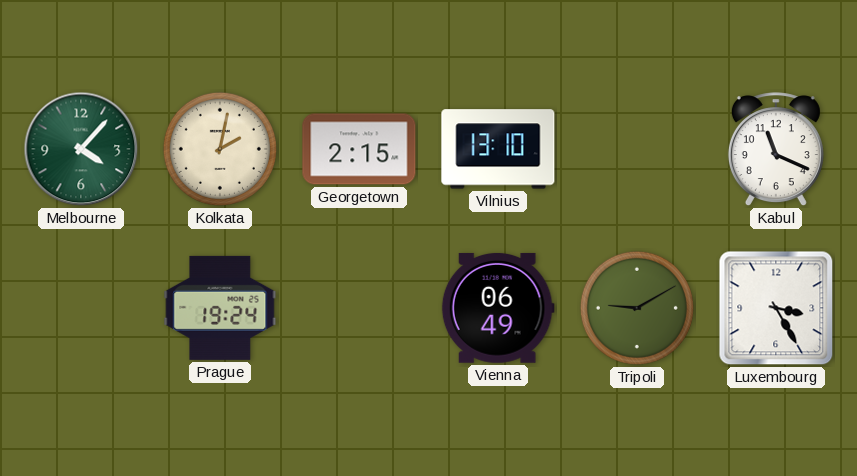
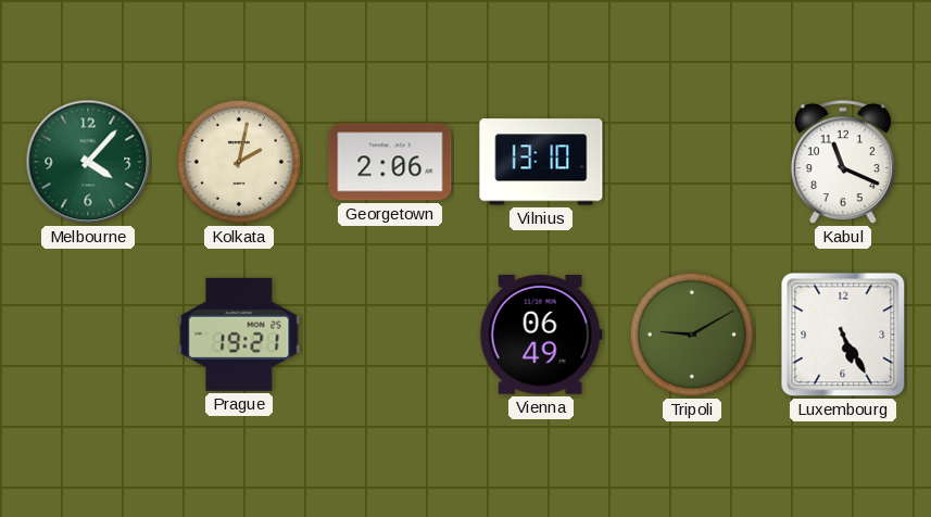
Georgetown: 2:15 -> 2:06 (390, 162)
Prague: 19:24 -> 19:21 (239, 335)
Luxembourg: 3:25 -> 5:25 (843, 335)
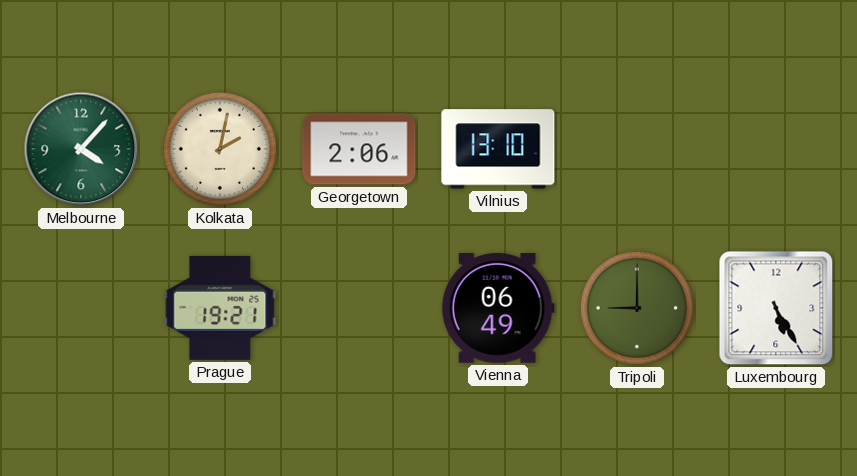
Kabul: 11:19 -> none (843, 163)
Tripoli: 9:10 -> 9:00 (637, 308)
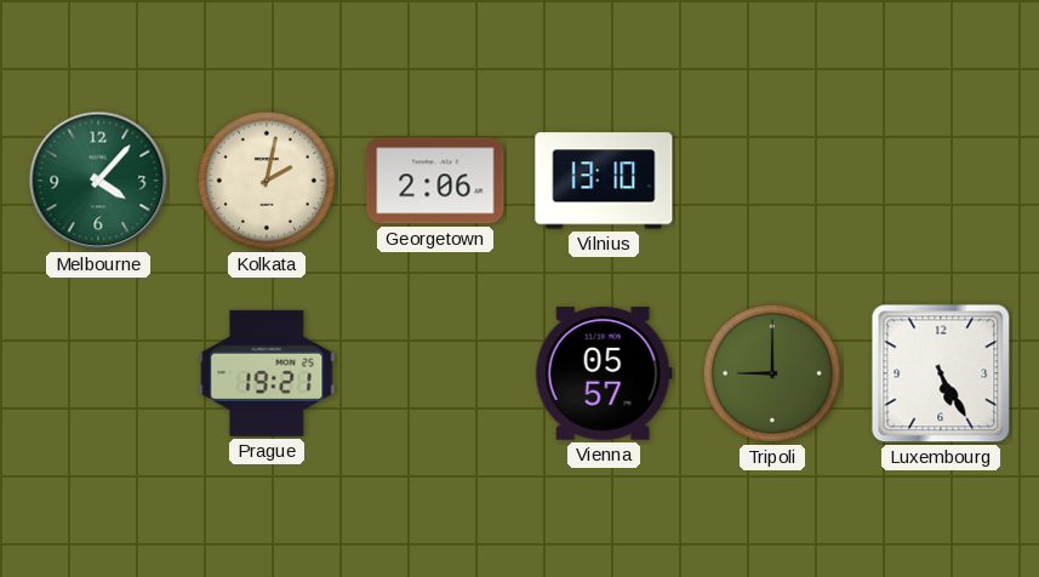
Vienna: 06:49 -> 05:57 (604, 373)
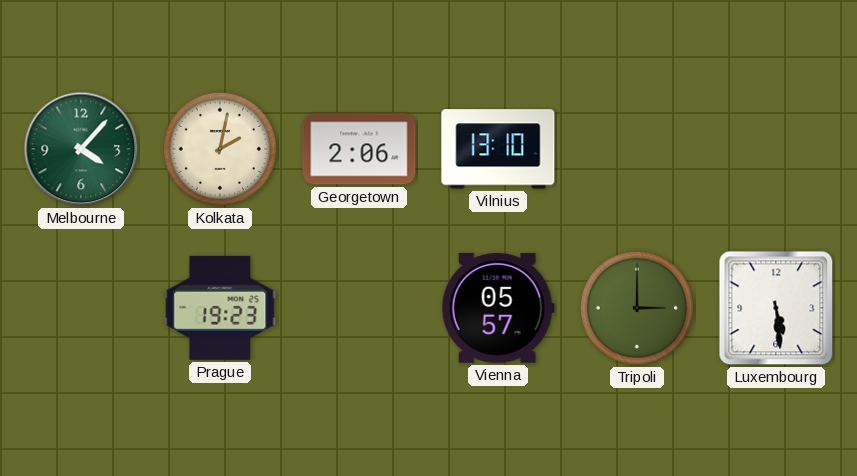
Prague: 19:21 -> 19:23 (220, 308)
Tripoli: 9:00 -> 3:00 (637, 308)
Luxembourg: 5:25 -> 5:29 (776, 308)
